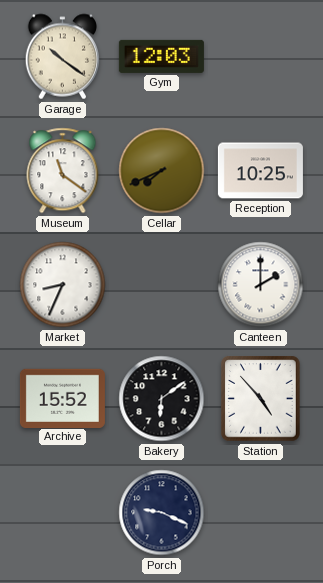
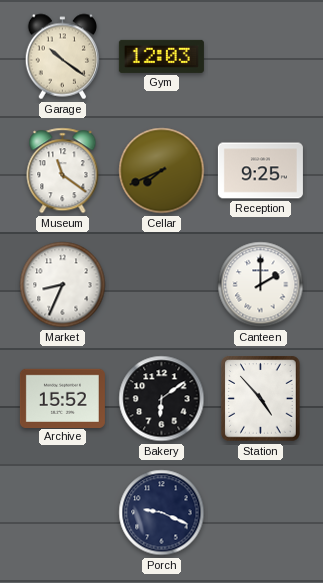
Reception: 10:25 -> 9:25 (260, 171)
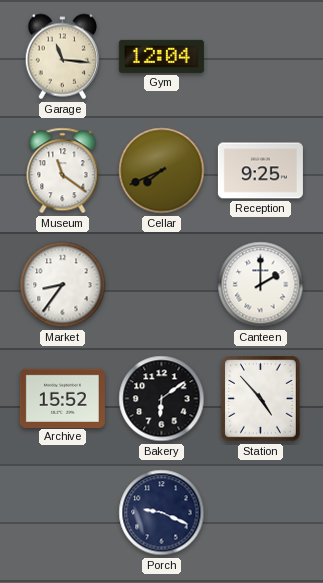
Garage: 10:21 -> 11:16 (62, 57)
Gym: 12:03 -> 12:04 (161, 56)
Market: 8:34 -> 8:36 (63, 285)
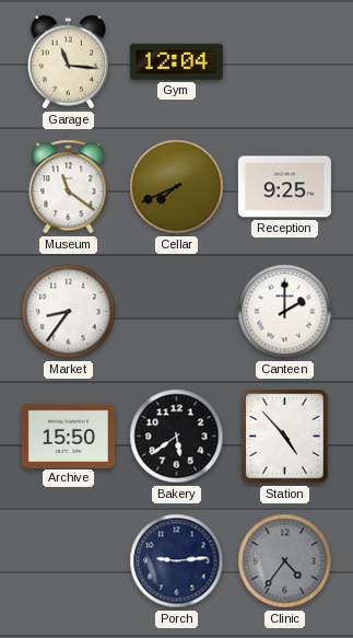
Archive: 15:52 -> 15:50 (68, 436)
Bakery: 6:09 -> 5:39 (177, 437)
Porch: 9:19 -> 9:14 (177, 561)
Clinic: none -> 4:36 (285, 561)
